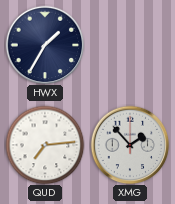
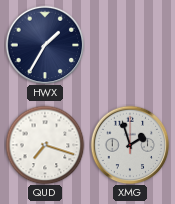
QUD: 7:14 -> 7:18 (45, 145)
XMG: 1:53 -> 1:57 (130, 145)
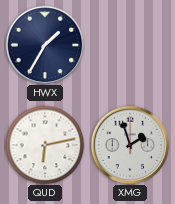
QUD: 7:18 -> 6:13 (45, 145)
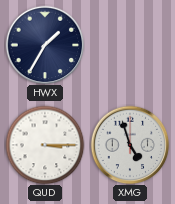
QUD: 6:13 -> 3:15 (45, 145)
XMG: 1:57 -> 4:57 (130, 145)
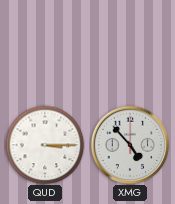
HWX: 1:35 -> none (45, 45)
XMG: 4:57 -> 4:53 (130, 145)
